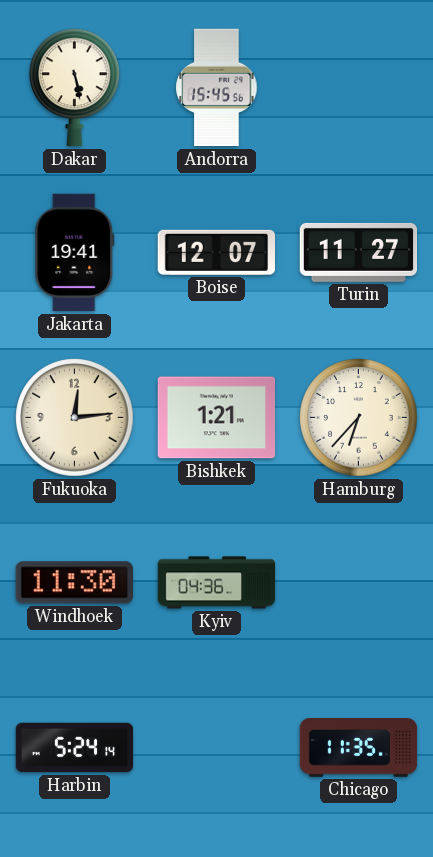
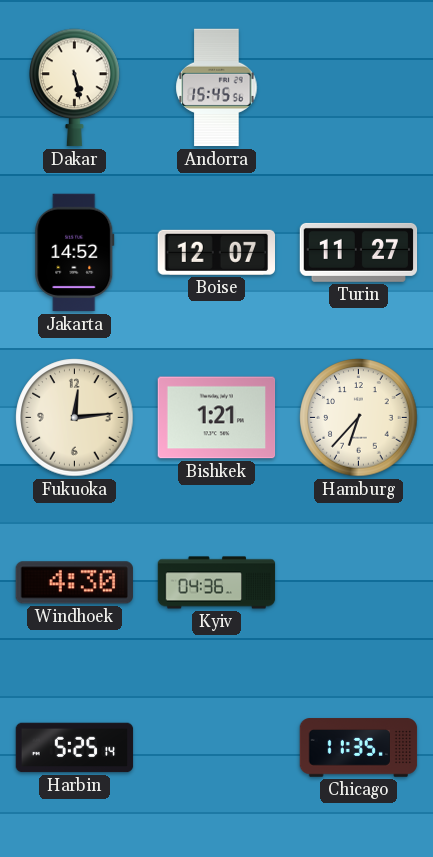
Jakarta: 19:41 -> 14:52 (75, 253)
Windhoek: 11:30 -> 4:30 (74, 583)
Harbin: 5:24 -> 5:25 (75, 748)
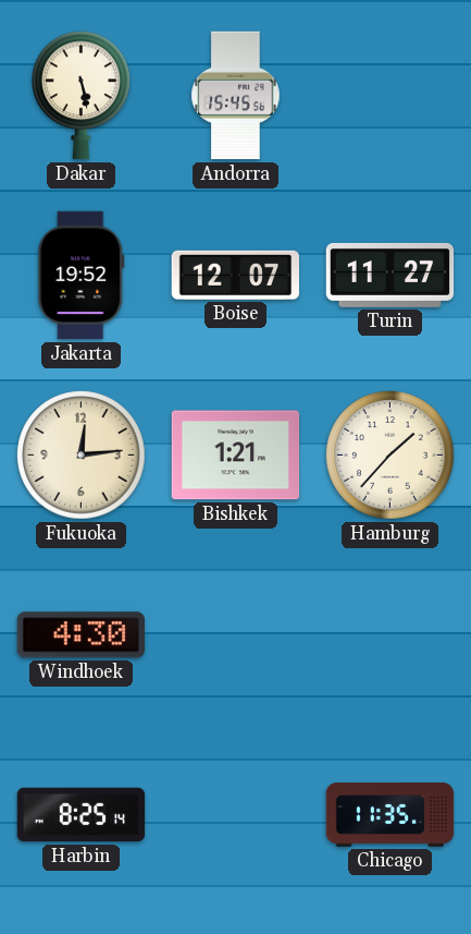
Jakarta: 14:52 -> 19:52 (82, 276)
Hamburg: 6:37 -> 1:37 (391, 456)
Kyiv: 04:36 -> none (217, 583)
Harbin: 5:25 -> 8:25 (82, 815)
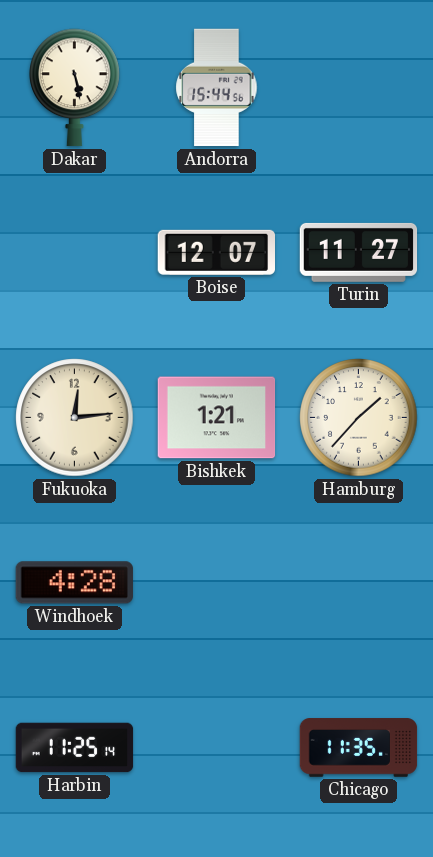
Andorra: 15:45 -> 15:44 (217, 88)
Jakarta: 19:52 -> none (82, 276)
Windhoek: 4:30 -> 4:28 (74, 583)
Harbin: 8:25 -> 11:25 (75, 748)
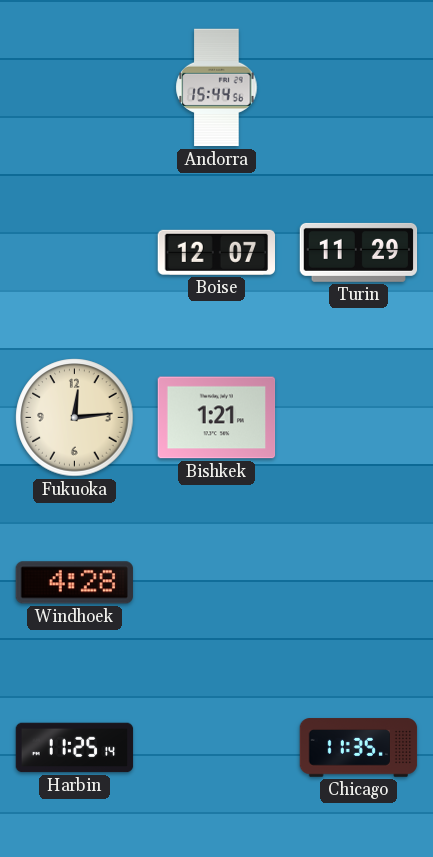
Dakar: 5:28 -> none (75, 88)
Turin: 11:27 -> 11:29 (359, 252)
Hamburg: 1:37 -> none (359, 418)
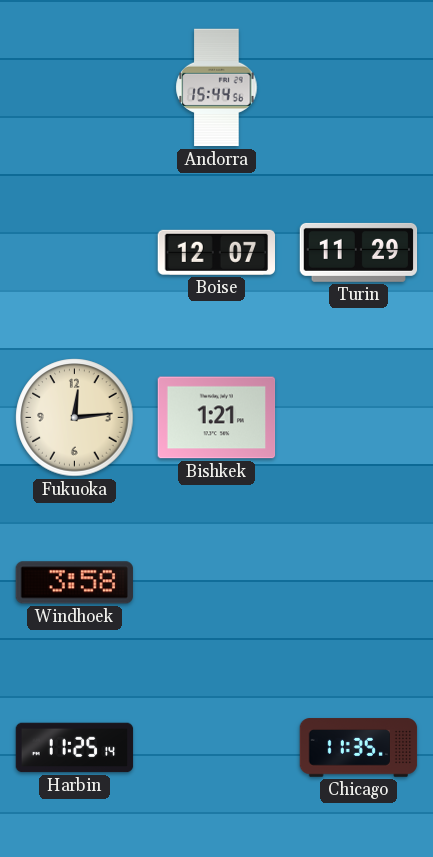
Windhoek: 4:28 -> 3:58 (74, 583)
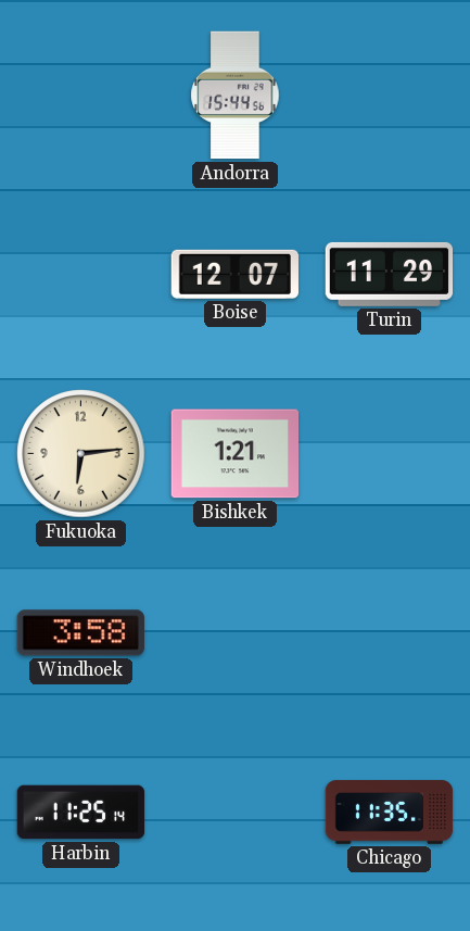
Fukuoka: 12:14 -> 6:14 (81, 454)
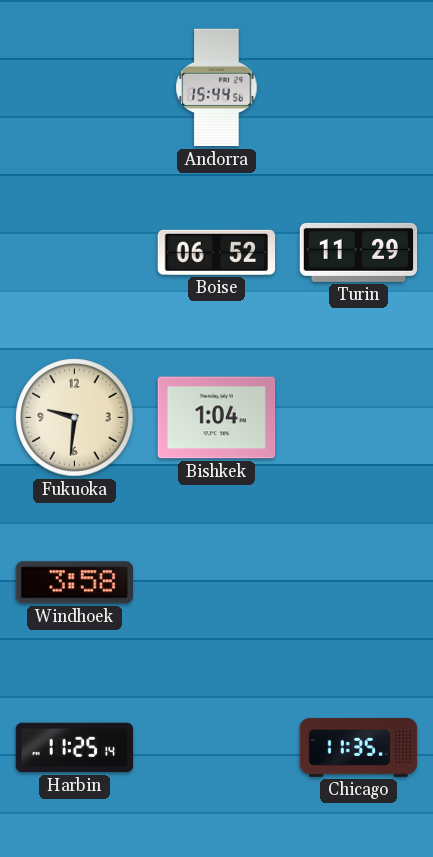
Boise: 12:07 -> 06:52 (216, 252)
Fukuoka: 6:14 -> 9:31 (75, 418)
Bishkek: 1:21 -> 1:04 (217, 418)
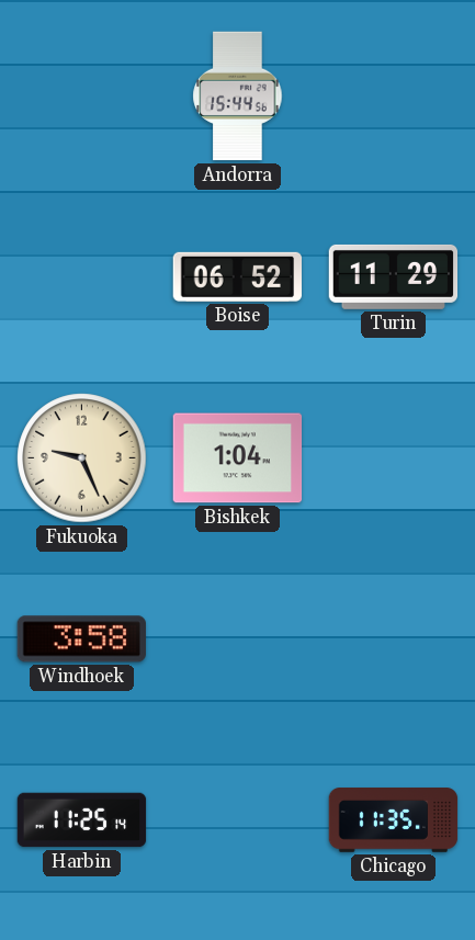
Fukuoka: 9:31 -> 9:26 (82, 458)
